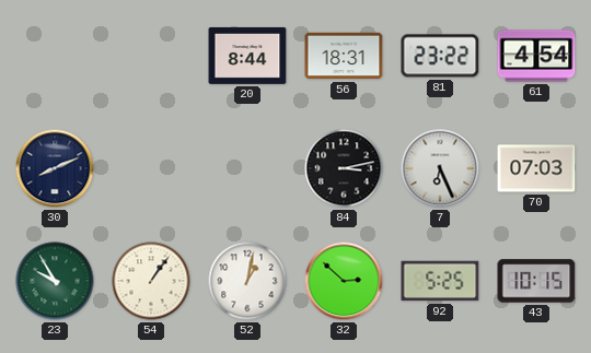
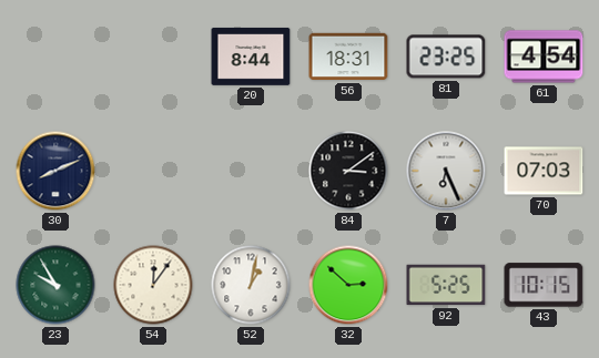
81: 23:22 -> 23:25 (446, 57)
84: 3:13 -> 3:09 (348, 171)
54: 1:06 -> 12:06 (153, 285)
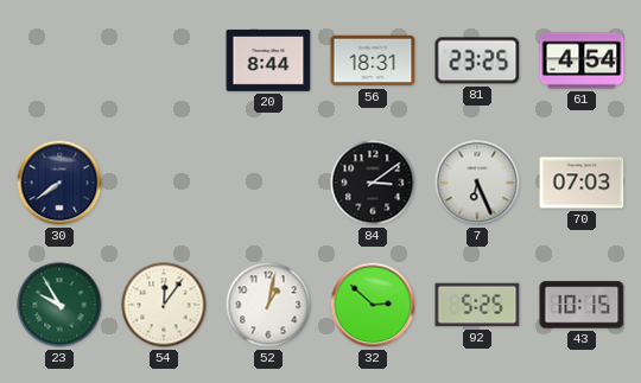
30: 8:11 -> 7:39 (59, 183)
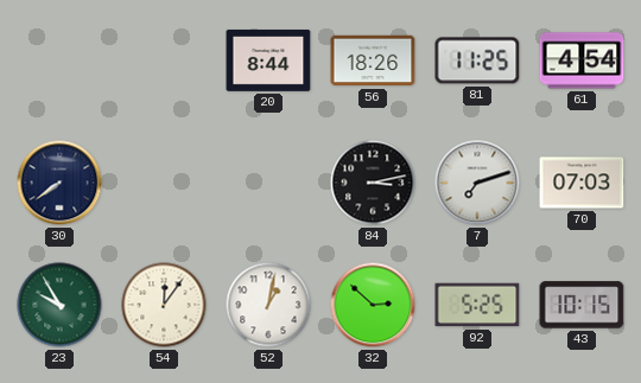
56: 18:31 -> 18:26 (373, 60)
81: 23:25 -> 11:25 (477, 60)
84: 3:09 -> 3:13 (373, 183)
7: 6:26 -> 7:12 (477, 183)
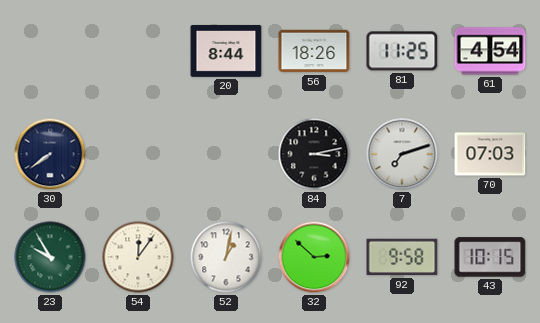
92: 5:25 -> 9:58 (402, 257)
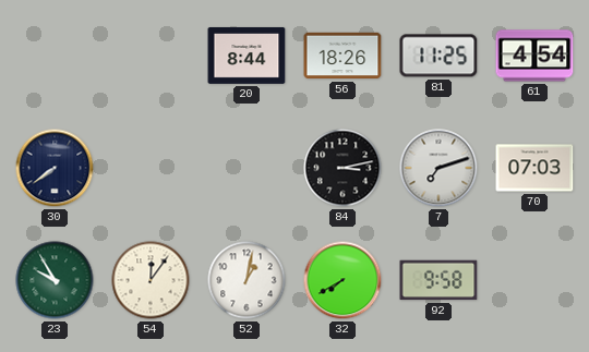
32: 2:52 -> 7:40 (342, 280)
43: 10:15 -> none (490, 257)
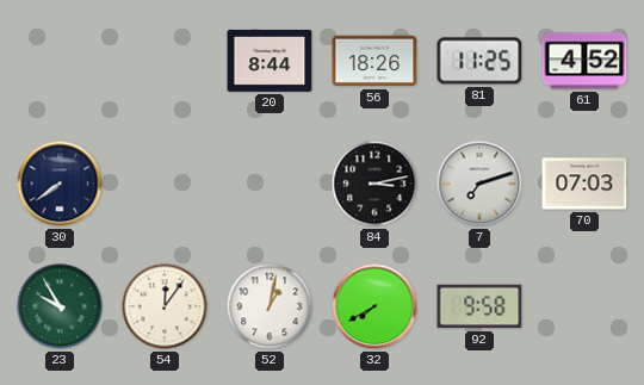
61: 4:54 -> 4:52 (584, 61)
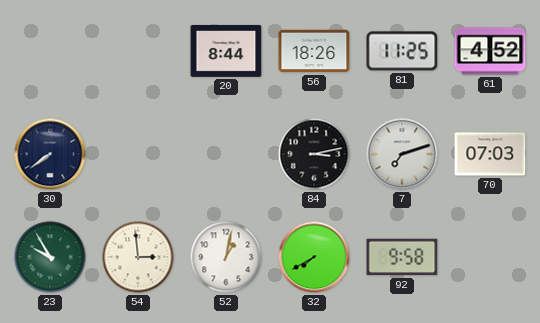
54: 12:06 -> 2:59 (138, 257)
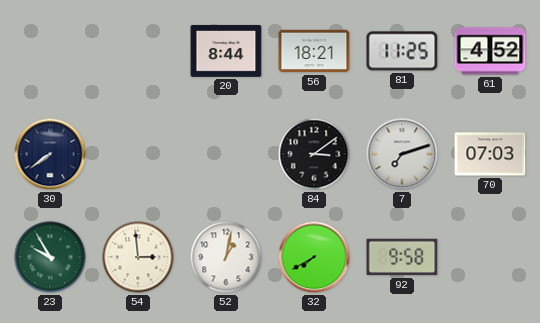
56: 18:26 -> 18:21 (314, 51)
84: 3:13 -> 3:09 (314, 154)
